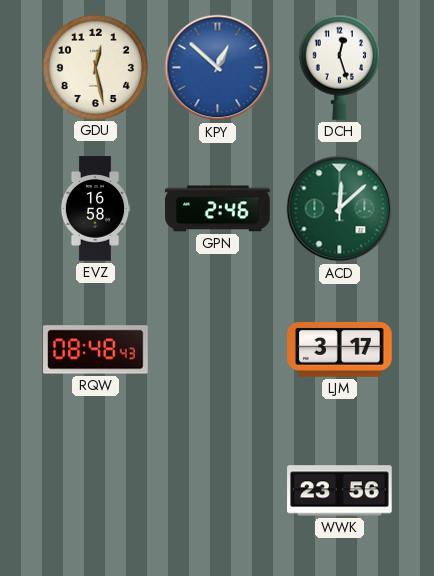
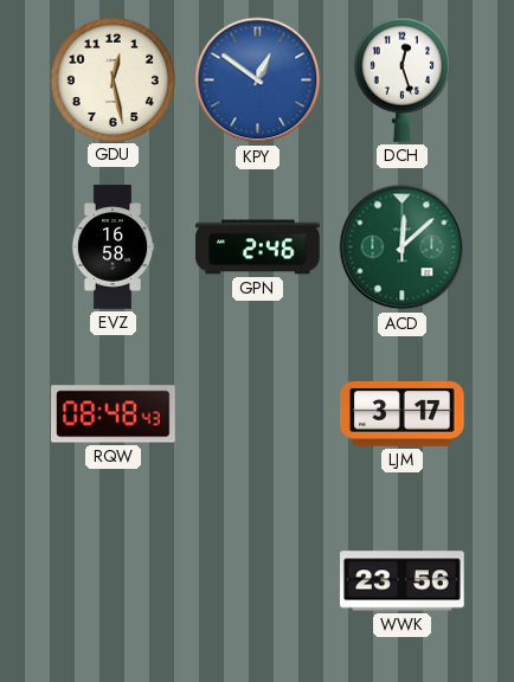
KPY: 12:52 -> 12:51 (258, 81)
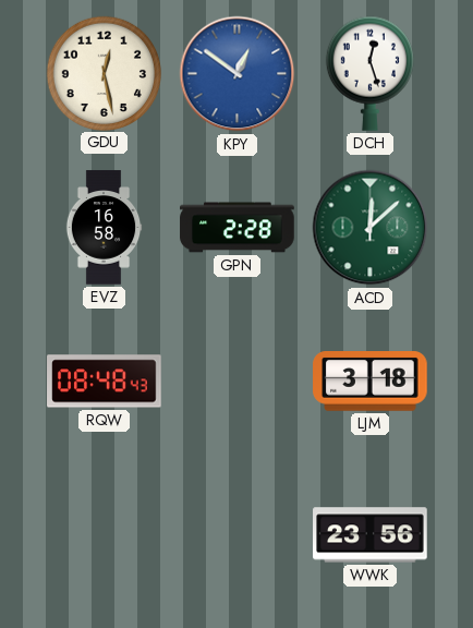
GPN: 2:46 -> 2:28 (238, 228)
LJM: 3:17 -> 3:18 (371, 382)
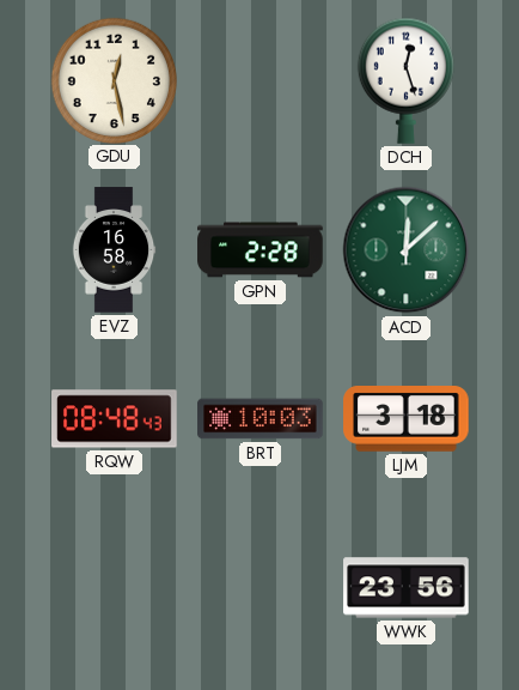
KPY: 12:51 -> none (238, 74)
BRT: none -> 10:03 (261, 419)
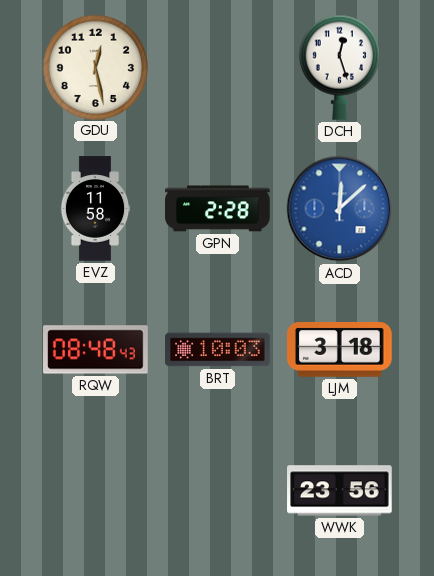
EVZ: 16:58 -> 11:58 (95, 209)
ACD dial: green -> blue (340, 209)
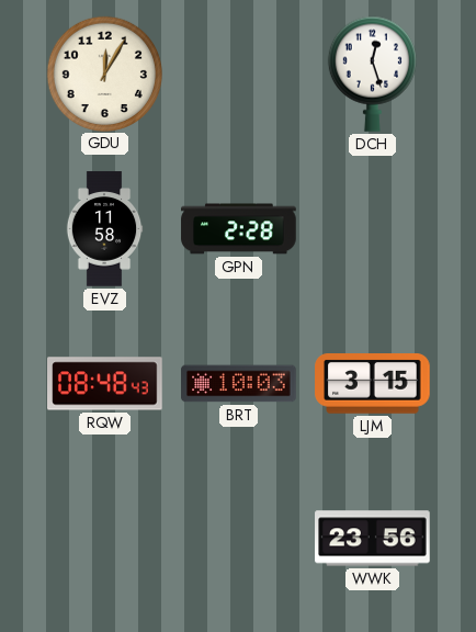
GDU: 12:28 -> 12:05 (104, 74)
ACD: 12:08 -> none (340, 209)
LJM: 3:18 -> 3:15 (373, 384)
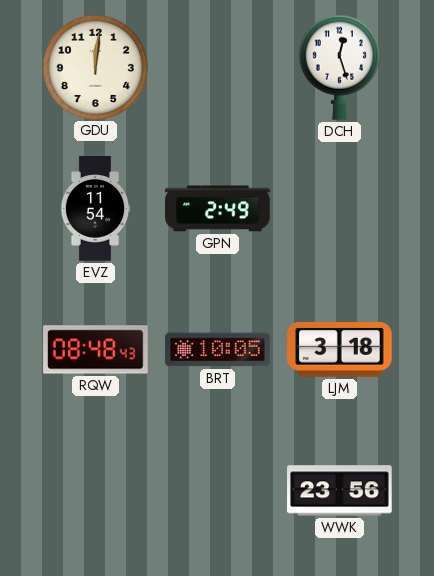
GDU: 12:05 -> 12:01 (95, 67)
EVZ: 11:58 -> 11:54 (95, 209)
GPN: 2:28 -> 2:49 (218, 209)
BRT: 10:03 -> 10:05 (218, 350)
LJM: 3:15 -> 3:18 (340, 350)
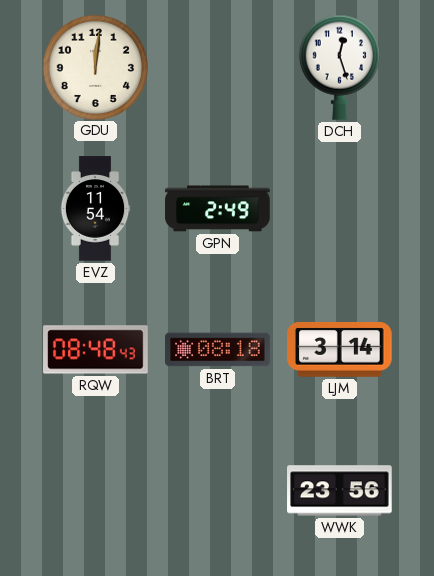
BRT: 10:05 -> 08:18 (218, 350)
LJM: 3:18 -> 3:14 (340, 350)
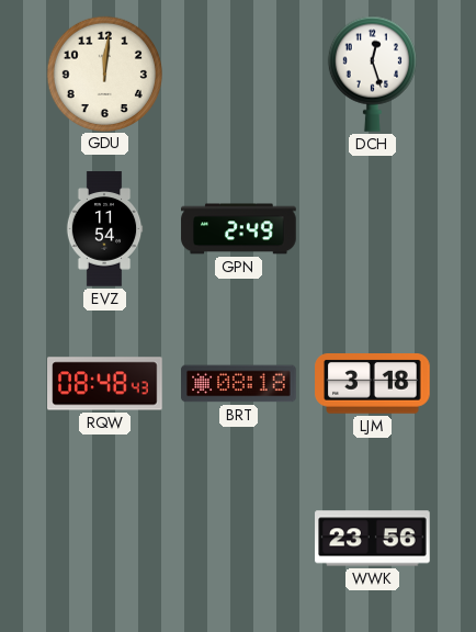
LJM: 3:14 -> 3:18 (373, 384)
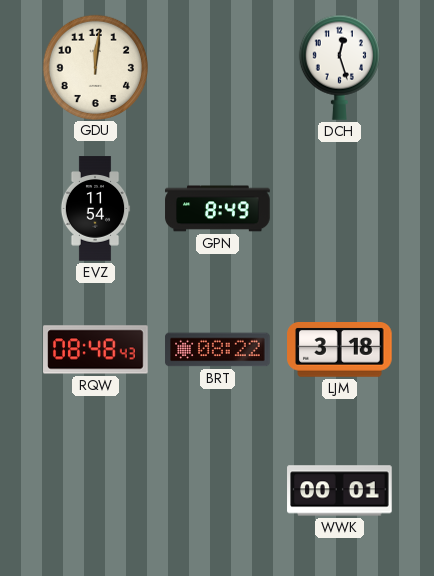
GPN: 2:49 -> 8:49 (218, 209)
BRT: 08:18 -> 08:22 (218, 350)
WWK: 23:56 -> 00:01 (340, 491)
